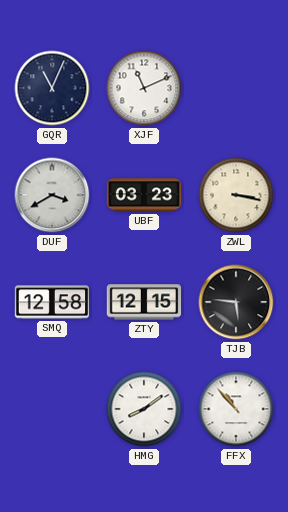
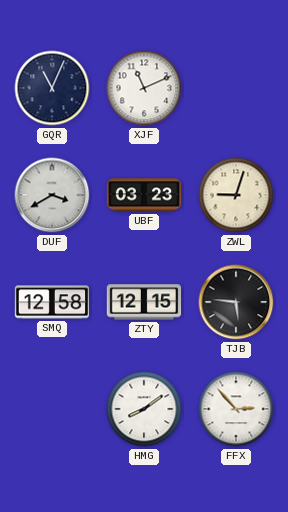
ZWL: 3:17 -> 9:03 (236, 195)
FFX: 10:53 -> 2:53 (236, 409)
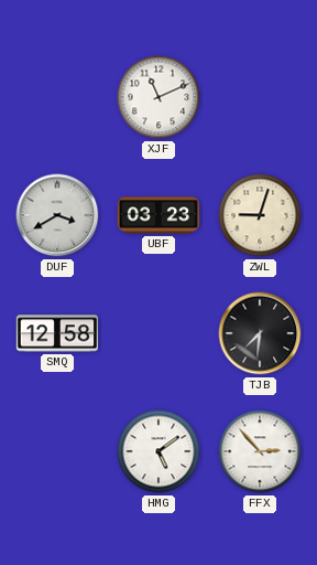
GQR: 11:04 -> none (52, 88)
ZTY: 12:15 -> none (144, 302)
TJB: 5:46 -> 7:31 (260, 333)
HMG: 8:09 -> 5:09 (158, 451)
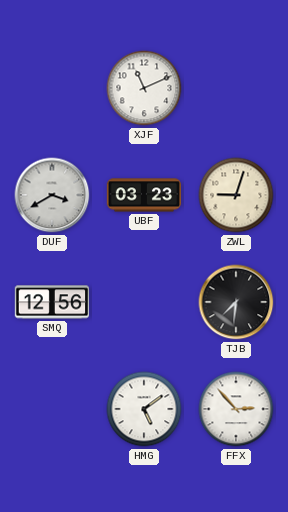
SMQ: 12:58 -> 12:56 (52, 302)
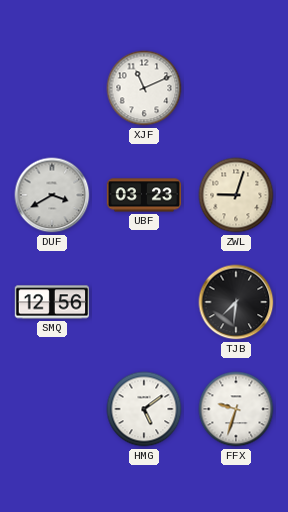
FFX: 2:53 -> 9:33 (236, 409)
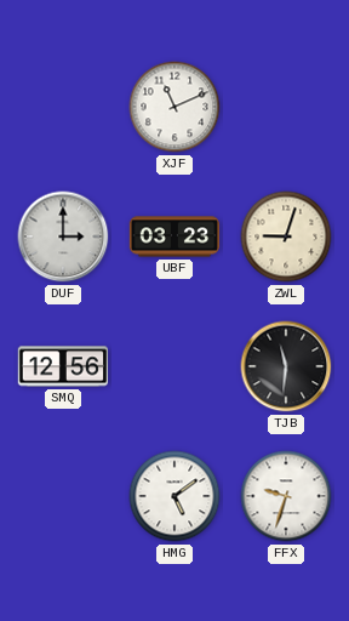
DUF: 3:40 -> 3:00 (63, 237)
TJB: 7:31 -> 11:31 (286, 366)
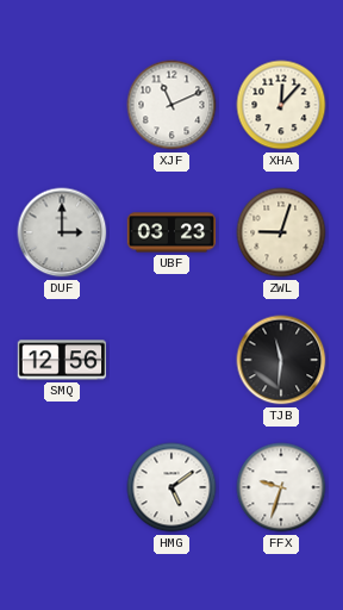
XHA: none -> 12:07 (281, 105)
